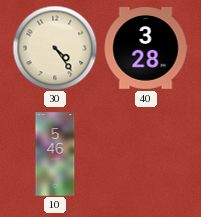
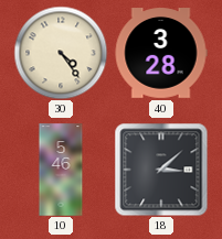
18: none -> 3:08 (161, 170)
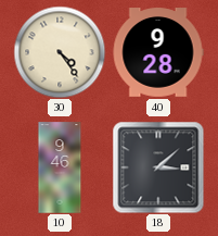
40: 3:28 -> 9:28 (158, 52)
10: 5:46 -> 9:46 (60, 167)
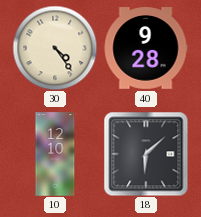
10: 9:46 -> 12:10 (55, 154)
18: 3:08 -> 6:08 (146, 154)
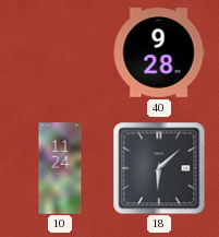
30: 4:24 -> none (55, 48)
10: 12:10 -> 11:24 (60, 168)
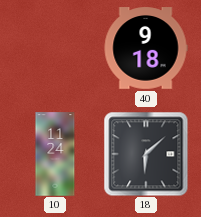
40: 9:28 -> 9:18 (146, 48)
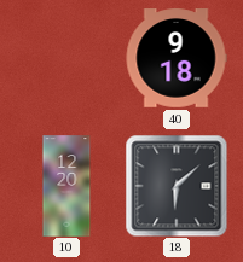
10: 11:24 -> 12:20 (66, 186)
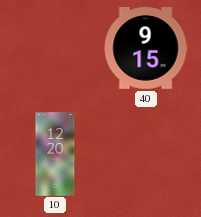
40: 9:18 -> 9:15 (146, 48)
18: 6:08 -> none (177, 186)
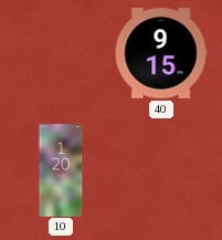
10: 12:20 -> 1:20 (61, 170)
